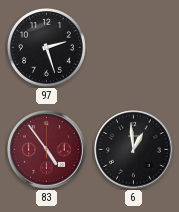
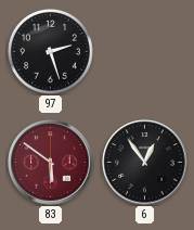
83: 4:54 -> 5:51 (51, 163)
6: 12:59 -> 12:54 (145, 163)
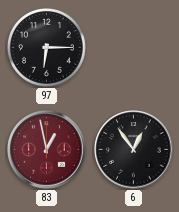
97: 2:27 -> 6:15 (46, 47)
83: 5:51 -> 12:58 (47, 150)
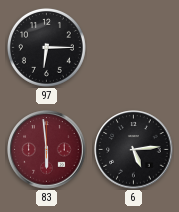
83: 12:58 -> 5:59 (47, 150)
6: 12:54 -> 5:14 (134, 150)
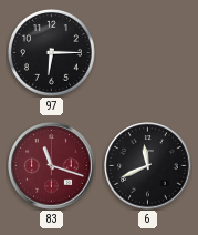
83: 5:59 -> 11:18 (52, 166)
6: 5:14 -> 11:41 (148, 166)
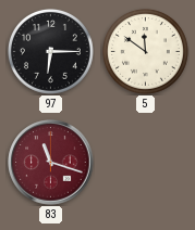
5: none -> 11:51 (145, 51)
6: 11:41 -> none (148, 166)
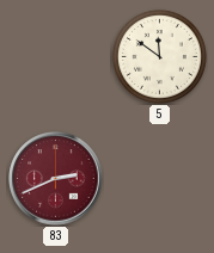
97: 6:15 -> none (50, 51)
83: 11:18 -> 2:41 (56, 179)
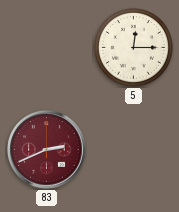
5: 11:51 -> 12:15 (133, 47)
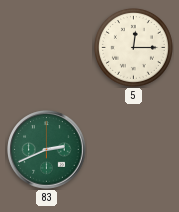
83 dial: burgundy -> green (47, 150)
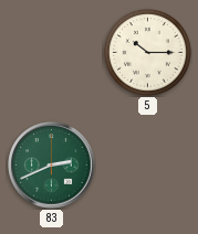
5: 12:15 -> 10:15 (147, 52)
